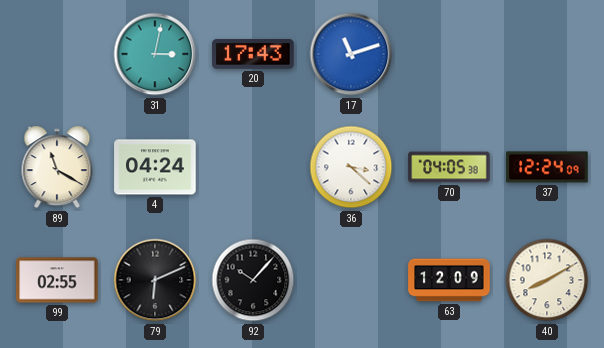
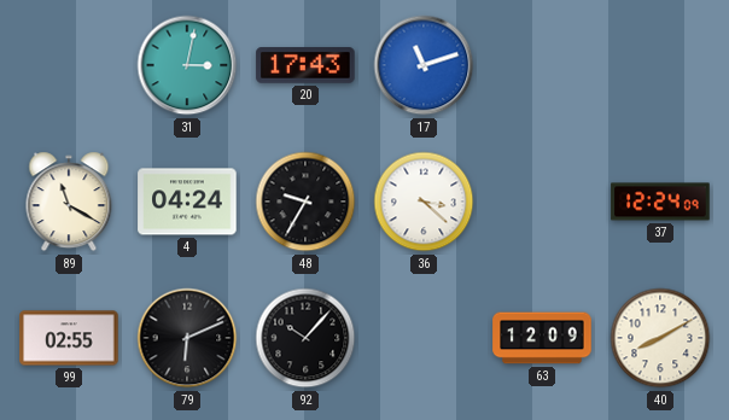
48: none -> 9:35 (305, 202)
70: 04:05 -> none (449, 167)
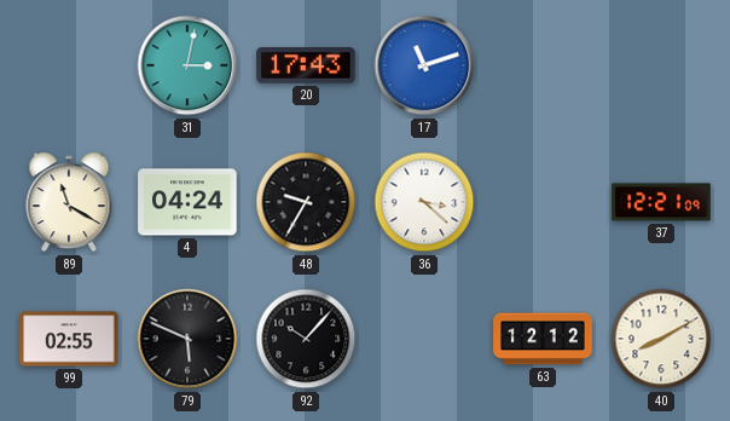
37: 12:24 -> 12:21 (661, 202)
79: 6:11 -> 5:49 (187, 339)
63: 12:09 -> 12:12 (543, 339)
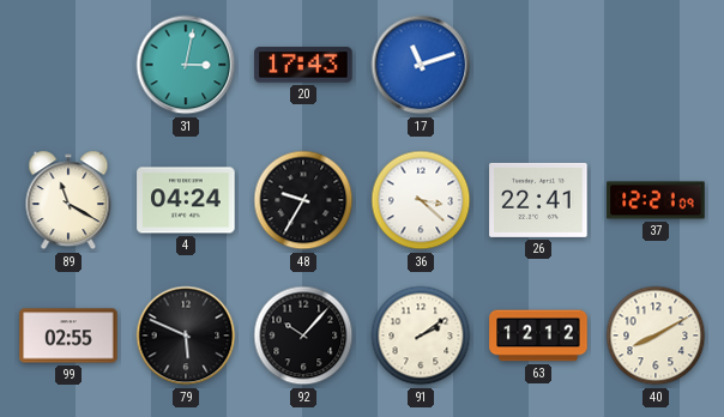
26: none -> 22:41 (538, 200)
91: none -> 2:09 (421, 336)
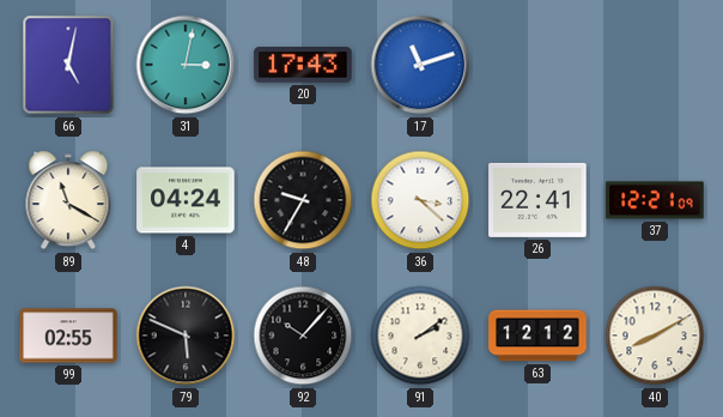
66: none -> 5:02 (68, 65)
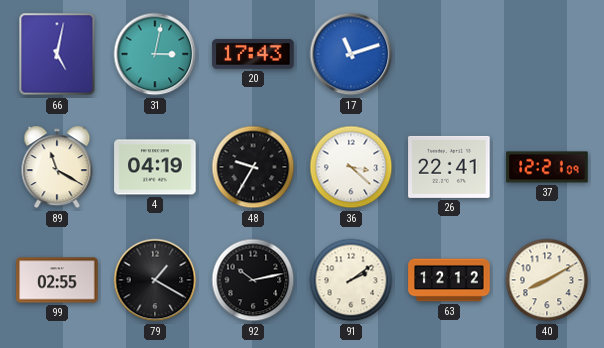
4: 04:24 -> 04:19 (155, 167)
79: 5:49 -> 1:20 (155, 280)
92: 10:07 -> 10:13 (253, 280)
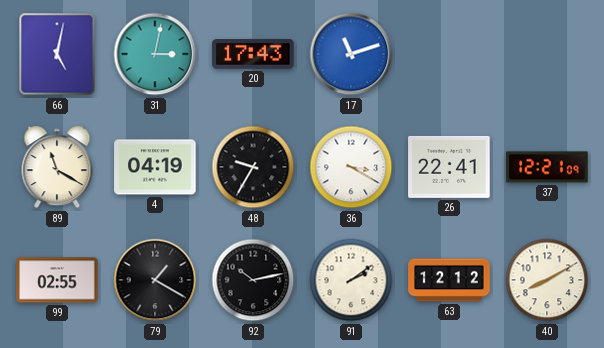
36: 3:22 -> 3:20 (351, 167)
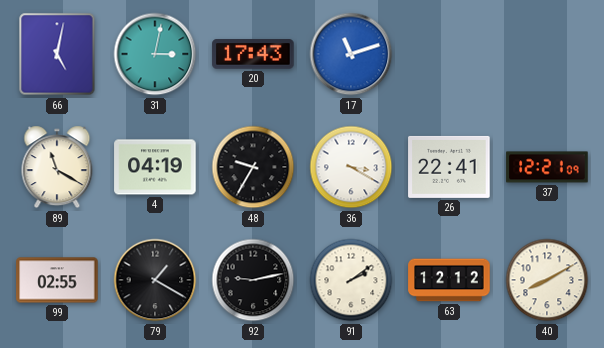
92: 10:13 -> 9:13 (253, 280)
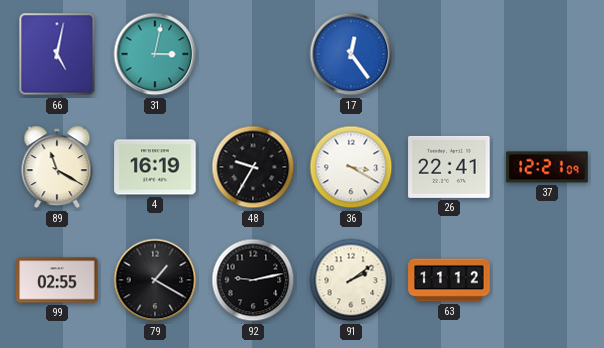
20: 17:43 -> none (253, 54)
17: 11:12 -> 12:24 (351, 54)
4: 04:19 -> 16:19 (155, 167)
63: 12:12 -> 11:12 (449, 280)
40: 8:10 -> none (547, 280)
